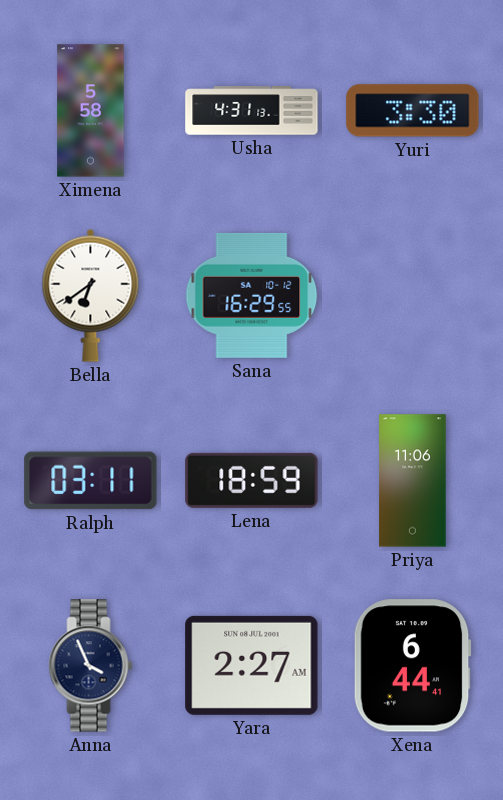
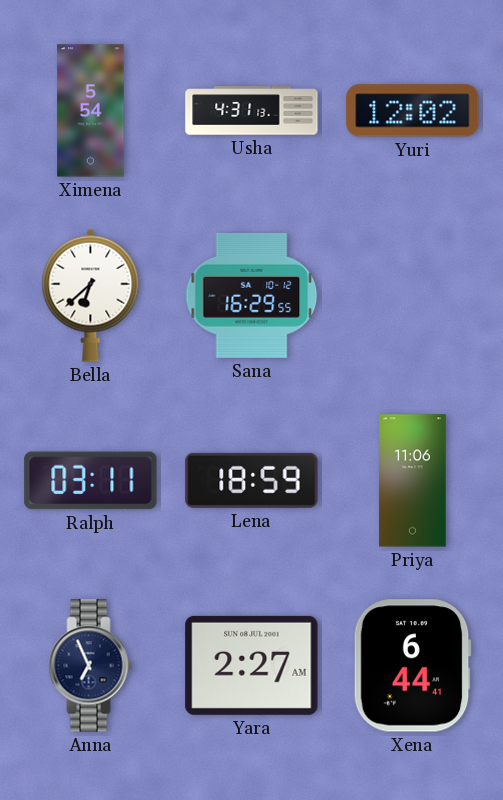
Ximena: 5:58 -> 5:54 (91, 111)
Yuri: 3:30 -> 12:02 (413, 111)
Bella: 6:39 -> 6:38 (91, 295)
Anna: 3:56 -> 6:56 (91, 666)
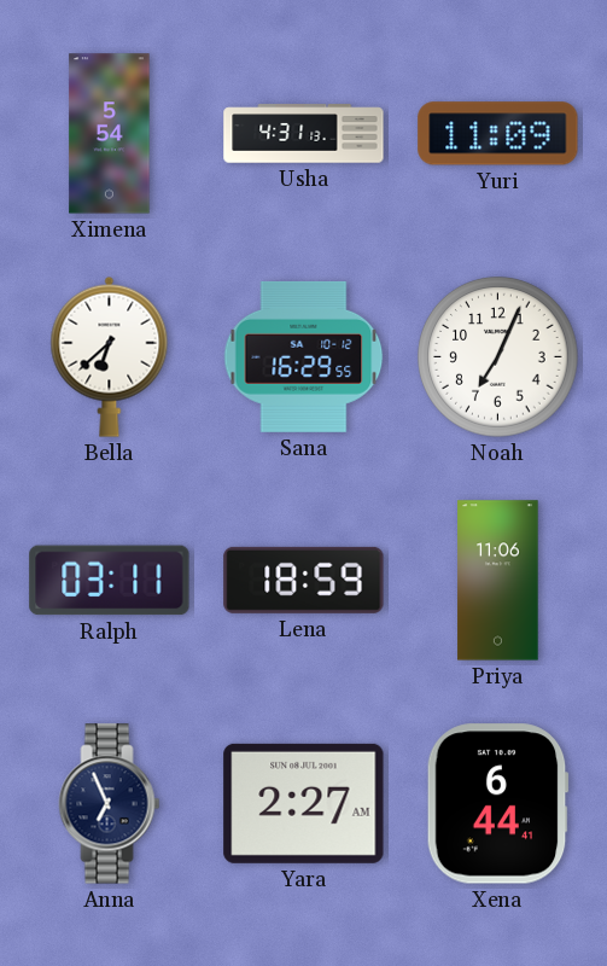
Yuri: 12:02 -> 11:09 (498, 134)
Noah: none -> 7:04 (498, 357)
